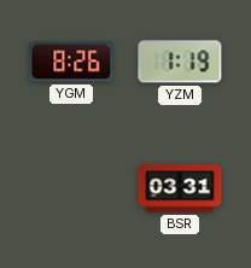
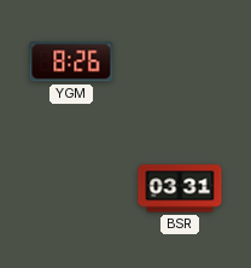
YZM: 1:19 -> none (180, 62)
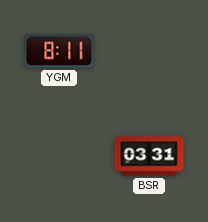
YGM: 8:26 -> 8:11 (59, 51)
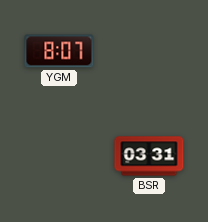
YGM: 8:11 -> 8:07 (59, 51)
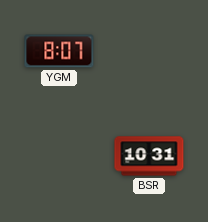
BSR: 03:31 -> 10:31 (149, 156)
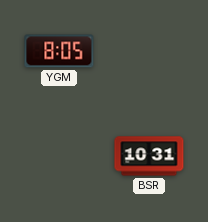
YGM: 8:07 -> 8:05 (59, 51)
